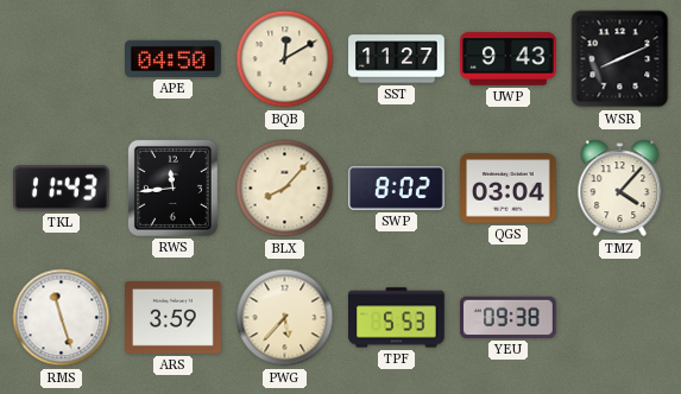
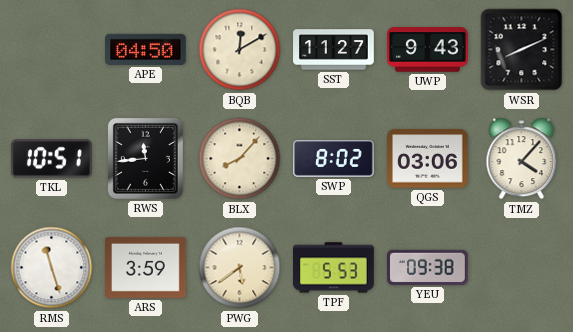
TKL: 11:43 -> 10:51 (52, 159)
QGS: 03:04 -> 03:06 (428, 159)
PWG: 5:37 -> 5:39 (240, 268)
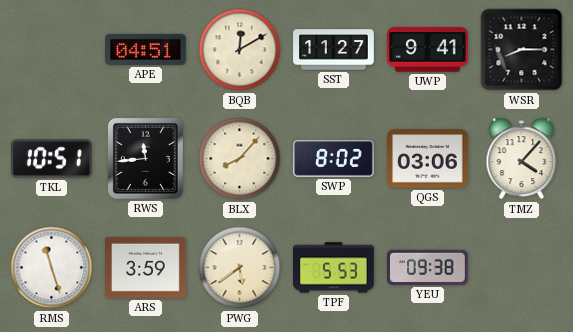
APE: 04:50 -> 04:51 (146, 49)
UWP: 9:43 -> 9:41 (428, 50)
WSR: 8:11 -> 8:15 (522, 50)
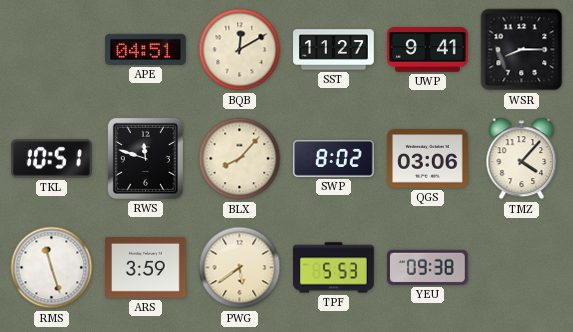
RWS: 11:44 -> 11:48 (145, 158)
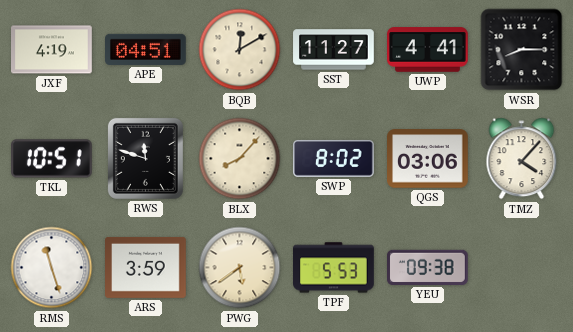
JXF: none -> 4:19 (52, 50)
UWP: 9:41 -> 4:41 (428, 50)
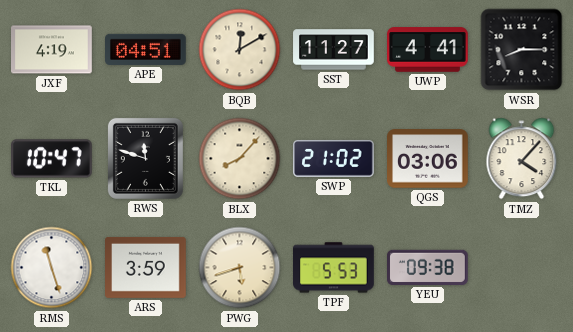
TKL: 10:51 -> 10:47 (52, 159)
SWP: 8:02 -> 21:02 (334, 158)
PWG: 5:39 -> 5:42 (240, 268)
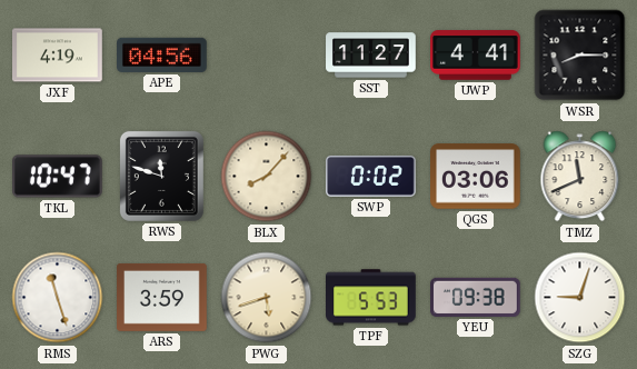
APE: 04:51 -> 04:56 (162, 54)
BQB: 12:10 -> none (240, 50)
SWP: 21:02 -> 0:02 (371, 176)
TMZ: 4:07 -> 11:41 (580, 177)
SZG: none -> 9:03 (580, 298)
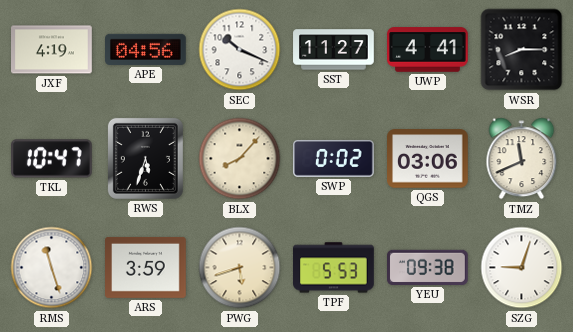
SEC: none -> 10:19 (240, 50)
RWS: 11:48 -> 5:33 (145, 158)
